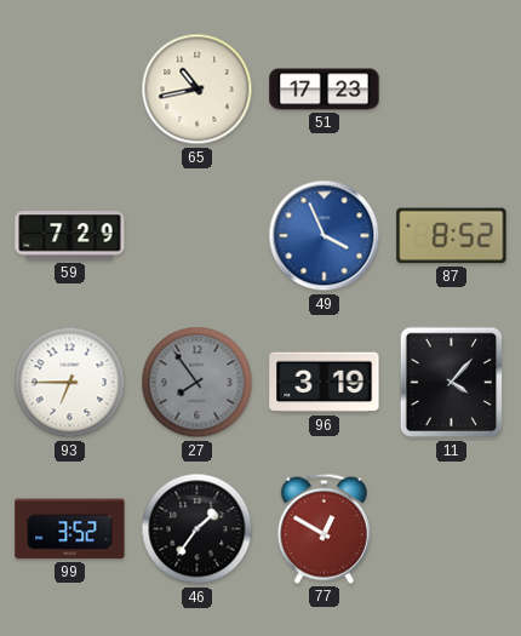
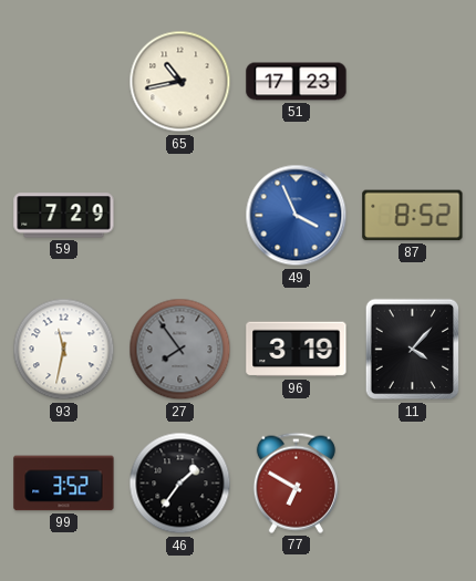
93: 6:45 -> 11:32 (64, 350)
77: 12:50 -> 6:50 (296, 483)
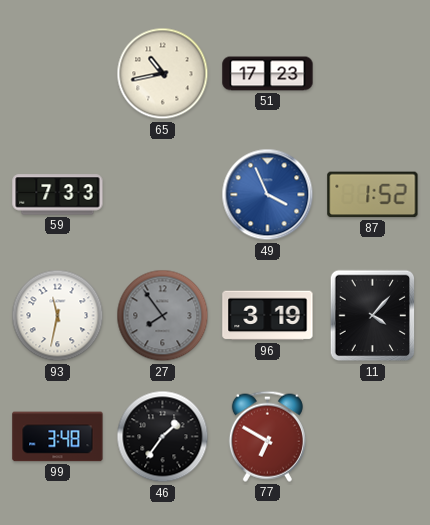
59: 7:29 -> 7:33 (58, 195)
87: 8:52 -> 1:52 (373, 195)
99: 3:52 -> 3:48 (58, 437)
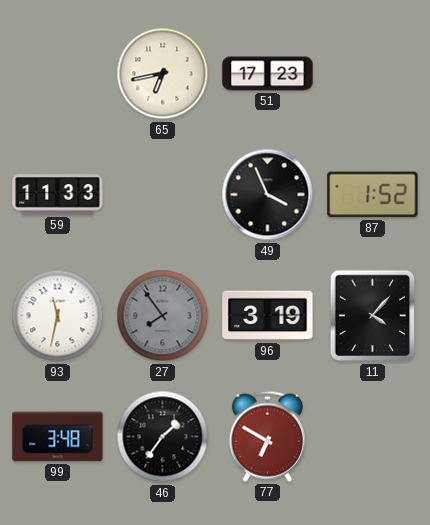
65: 10:43 -> 6:43 (163, 74)
59: 7:33 -> 11:33 (58, 195)
49 dial: blue -> black (268, 195)
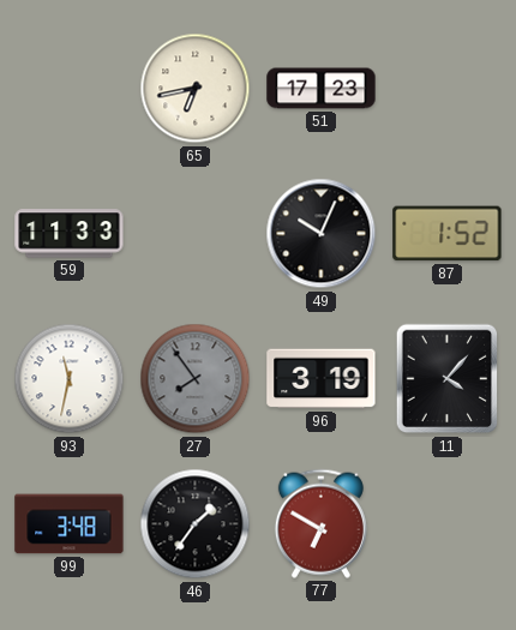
49: 3:56 -> 10:04 (322, 234)
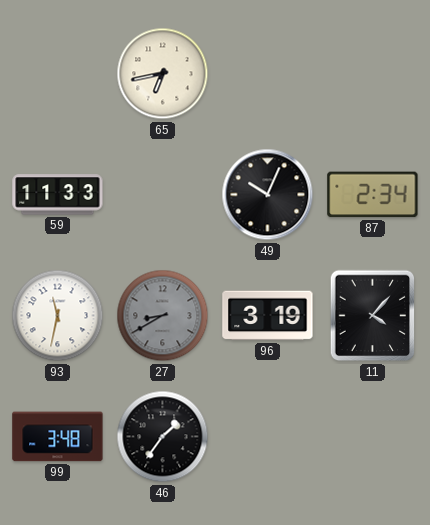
51: 17:23 -> none (322, 89)
87: 1:52 -> 2:34 (373, 195)
27: 7:54 -> 8:40 (163, 316)
77: 6:50 -> none (320, 523)
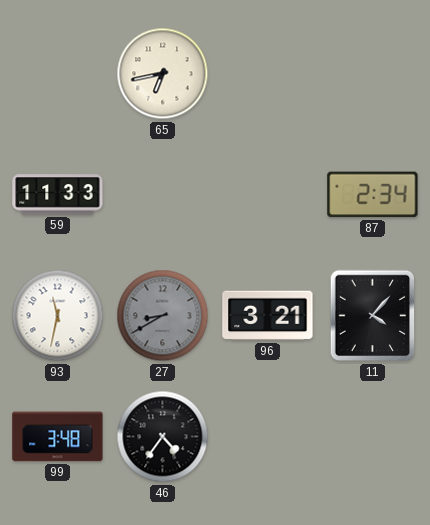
49: 10:04 -> none (268, 195)
96: 3:19 -> 3:21 (268, 316)
46: 1:36 -> 4:36 (163, 437)
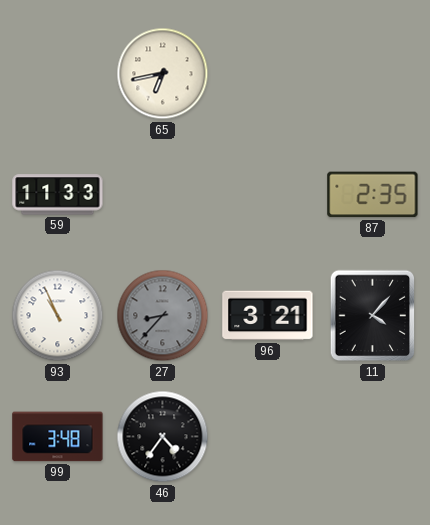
87: 2:34 -> 2:35 (373, 195)
93: 11:32 -> 10:56 (58, 316)
27: 8:40 -> 8:37 (163, 316)
